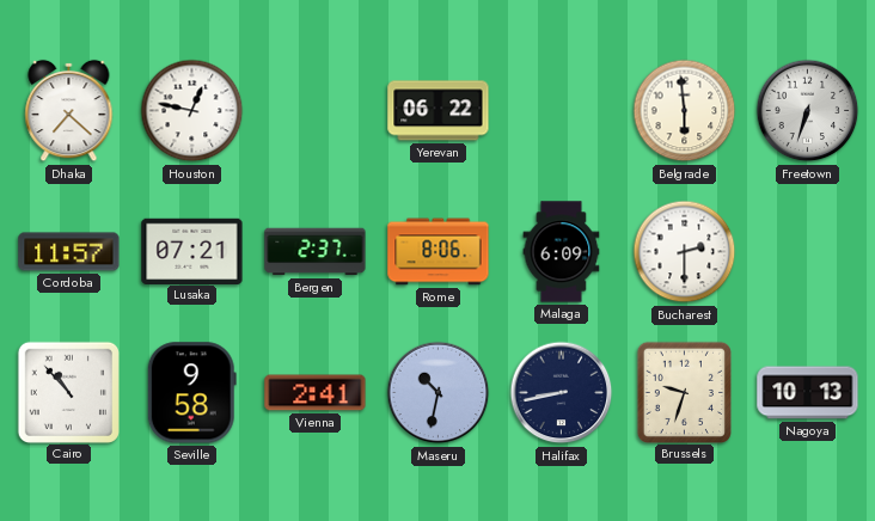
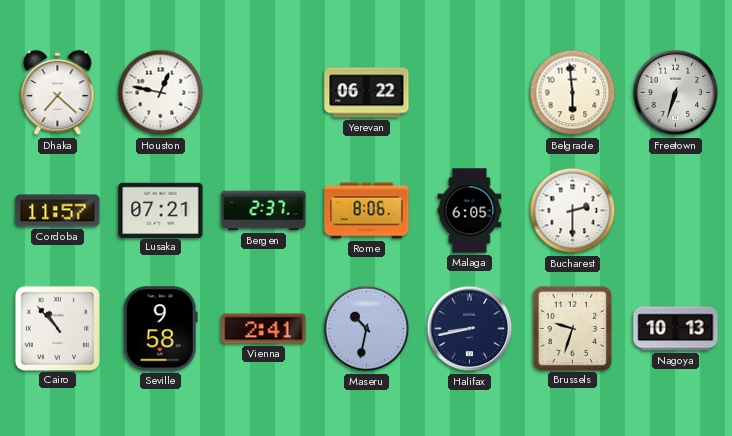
Malaga: 6:09 -> 6:05 (470, 211)
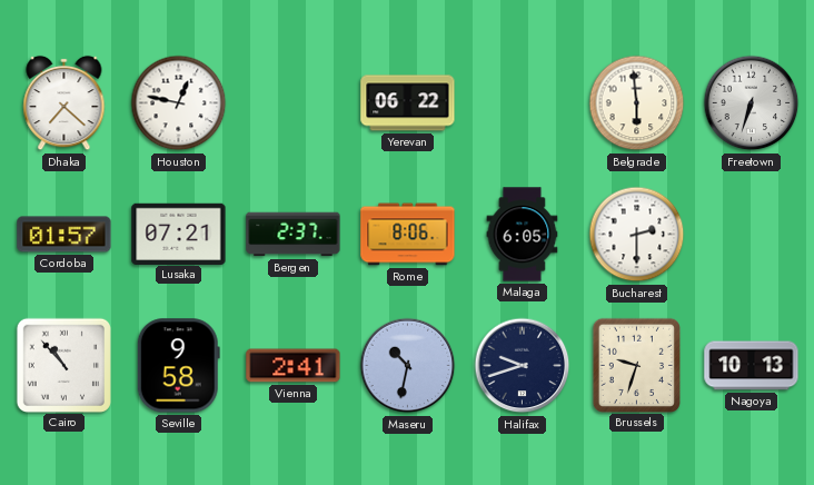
Cordoba: 11:57 -> 01:57 (64, 235)
Halifax: 8:43 -> 9:42 (523, 366)
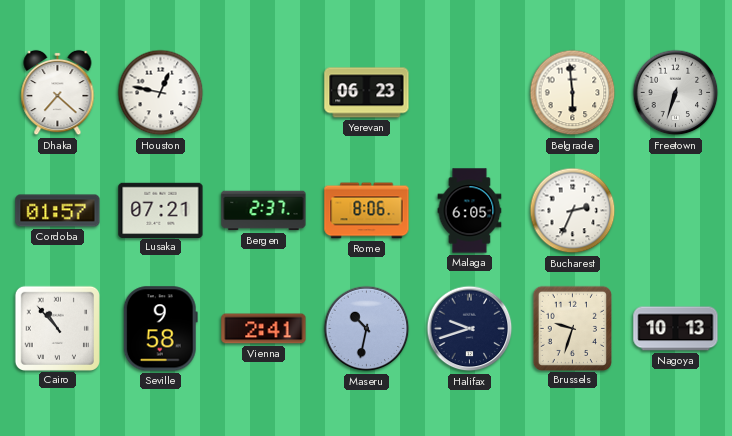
Yerevan: 06:22 -> 06:23 (367, 93)
Bucharest: 2:30 -> 2:34 (573, 211)
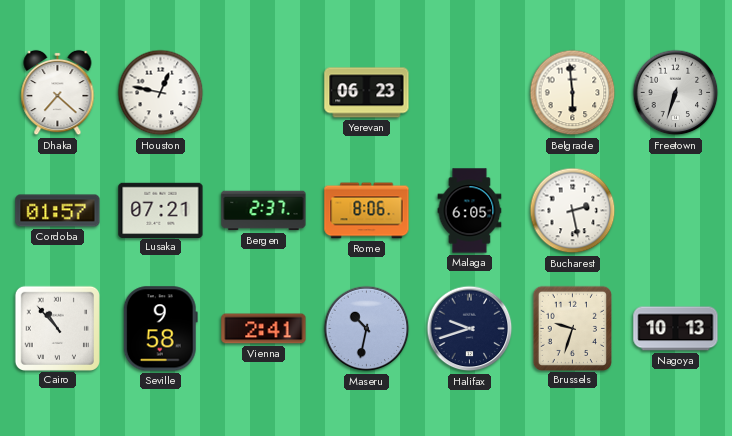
Bucharest: 2:34 -> 2:28 (573, 211)
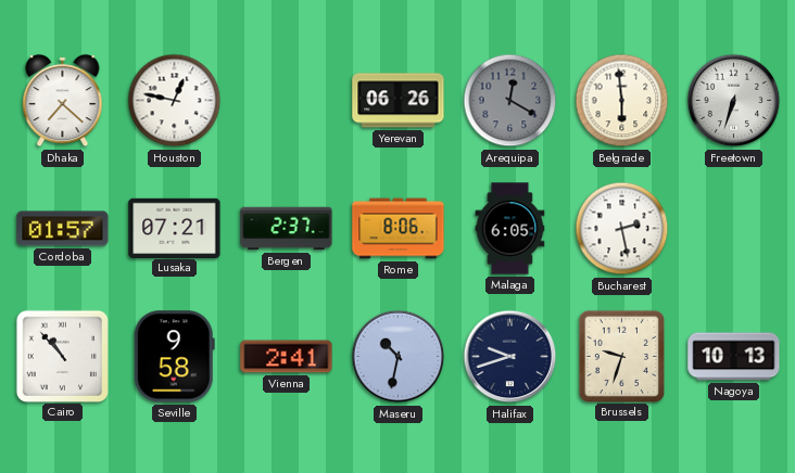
Yerevan: 06:23 -> 06:26 (399, 101)
Arequipa: none -> 12:20 (510, 101)
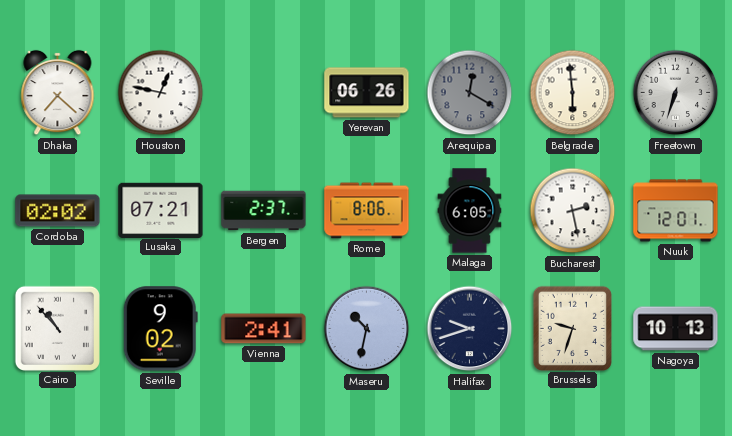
Cordoba: 01:57 -> 02:02 (58, 211)
Nuuk: none -> 12:01 (676, 211)
Seville: 9:58 -> 9:02 (160, 329)
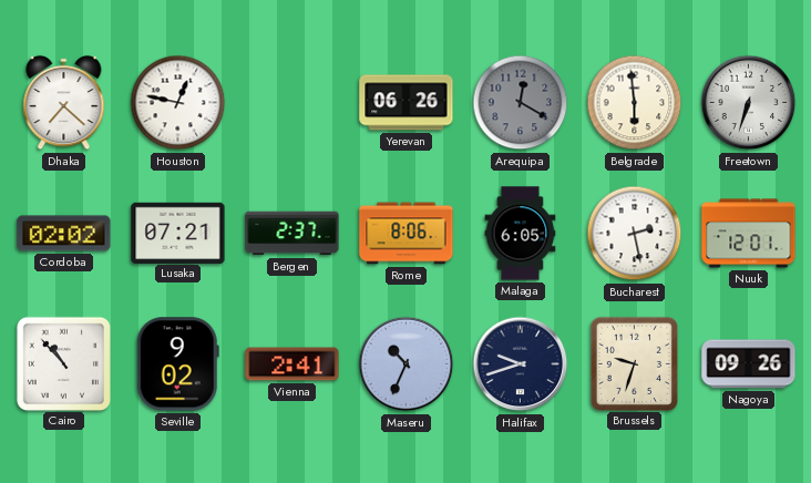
Maseru: 10:32 -> 10:34 (407, 364)
Nagoya: 10:13 -> 09:26 (749, 364)
